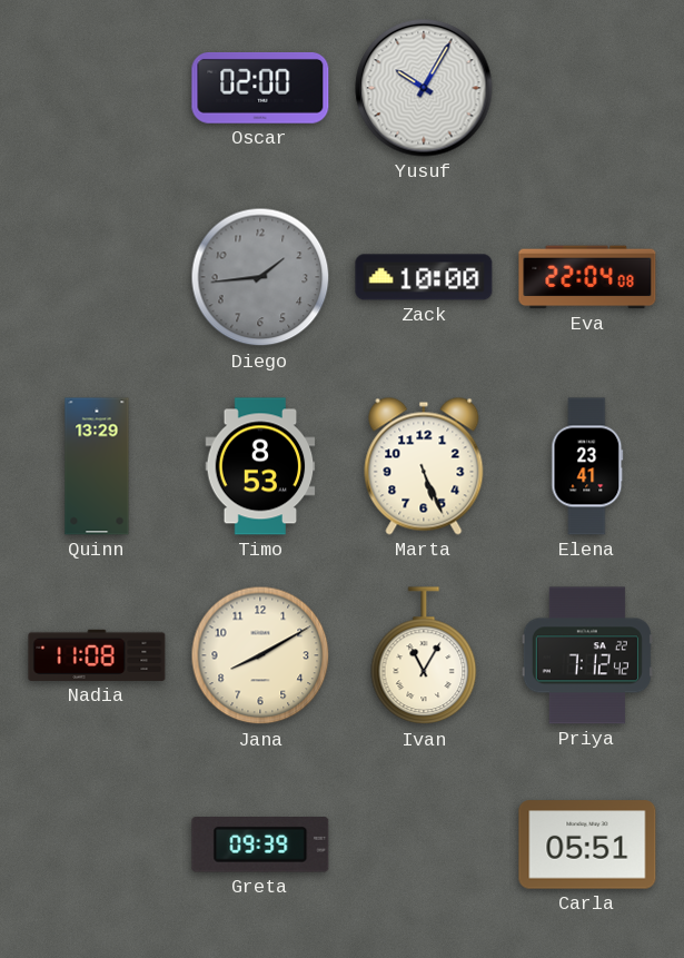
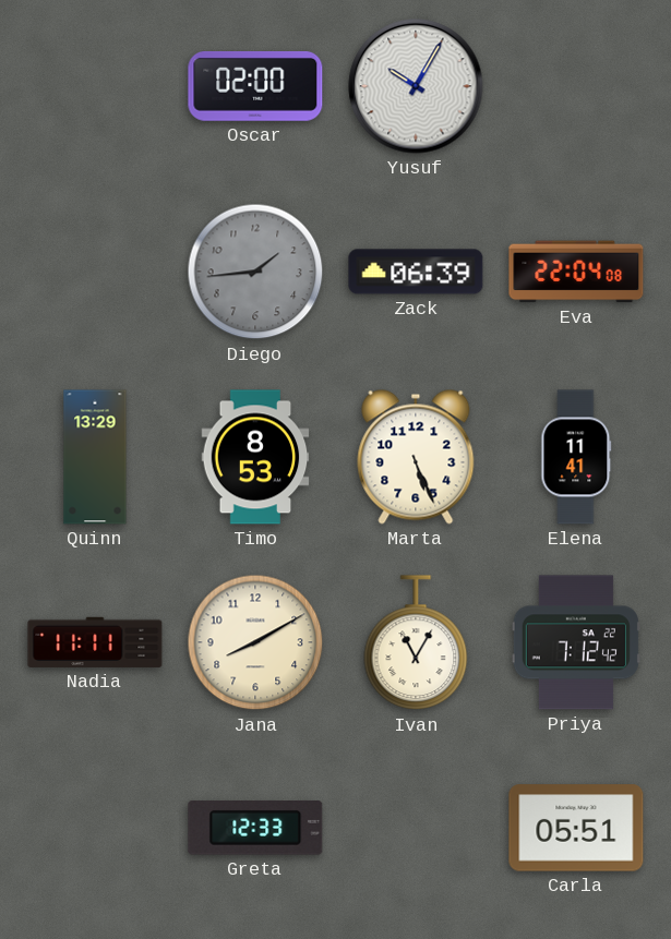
Zack: 10:00 -> 06:39 (416, 272)
Elena: 23:41 -> 11:41 (576, 457)
Nadia: 11:08 -> 11:11 (95, 642)
Greta: 09:39 -> 12:33 (255, 828)
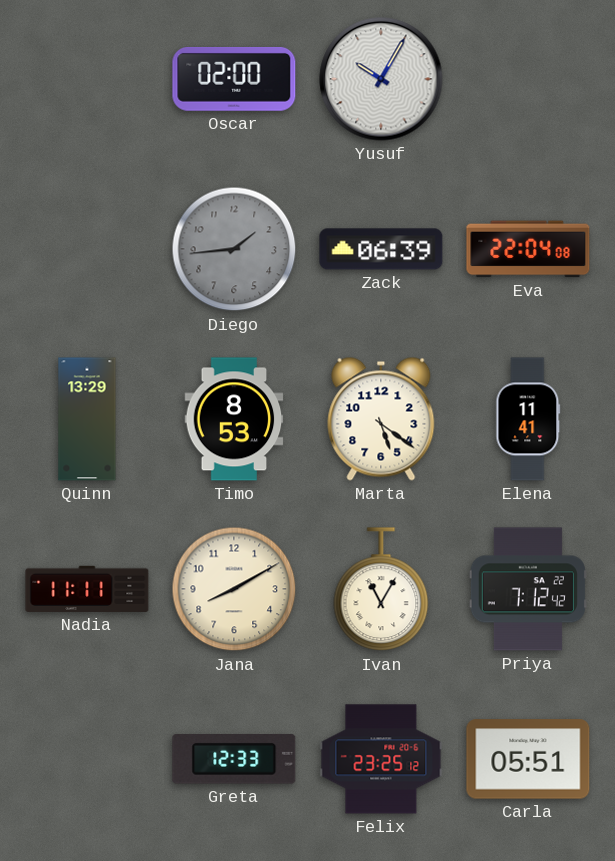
Marta: 5:26 -> 5:21 (381, 419)
Felix: none -> 23:25 (381, 759)
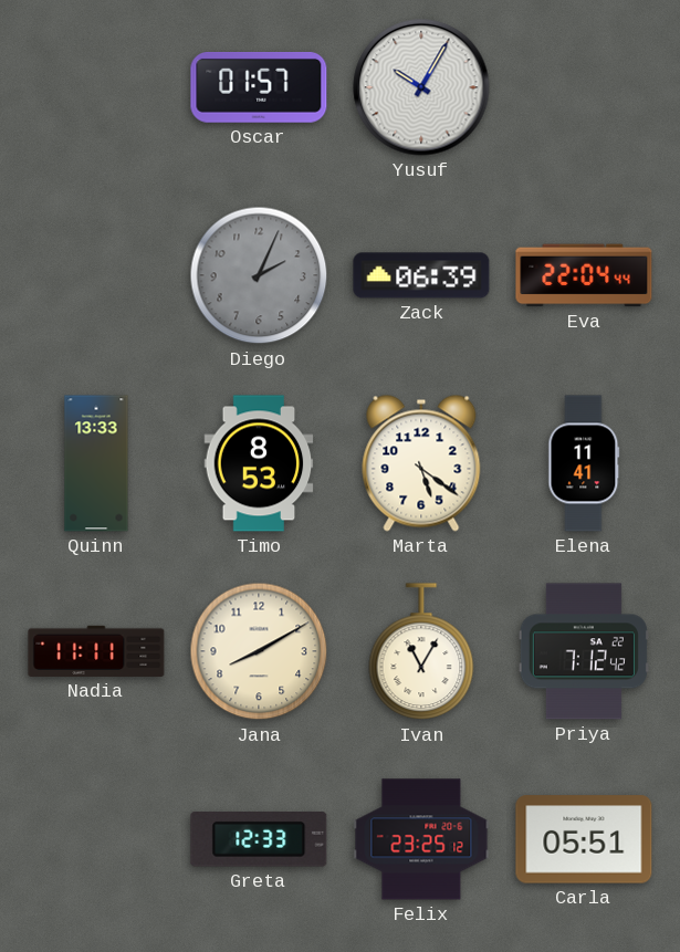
Oscar: 02:00 -> 01:57 (259, 87)
Diego: 1:44 -> 2:04 (259, 275)
Eva: 22:04:08 -> 22:04:44 (584, 275)
Quinn: 13:29 -> 13:33 (96, 463)
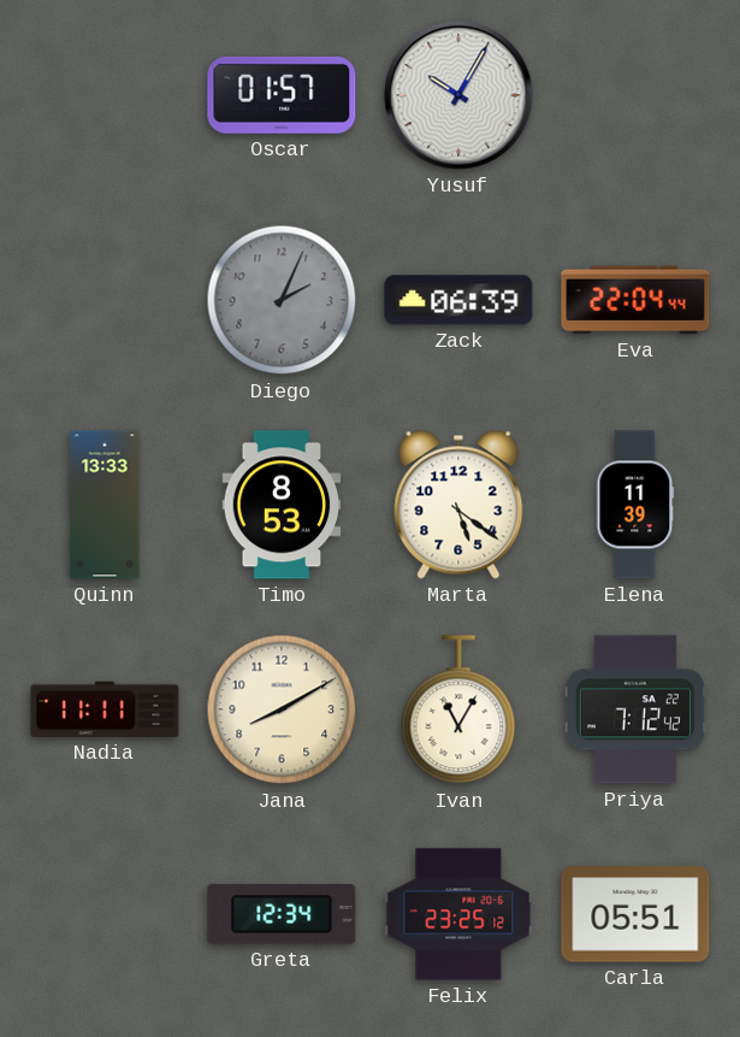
Elena: 11:41 -> 11:39 (635, 505)
Greta: 12:33 -> 12:34 (282, 914)
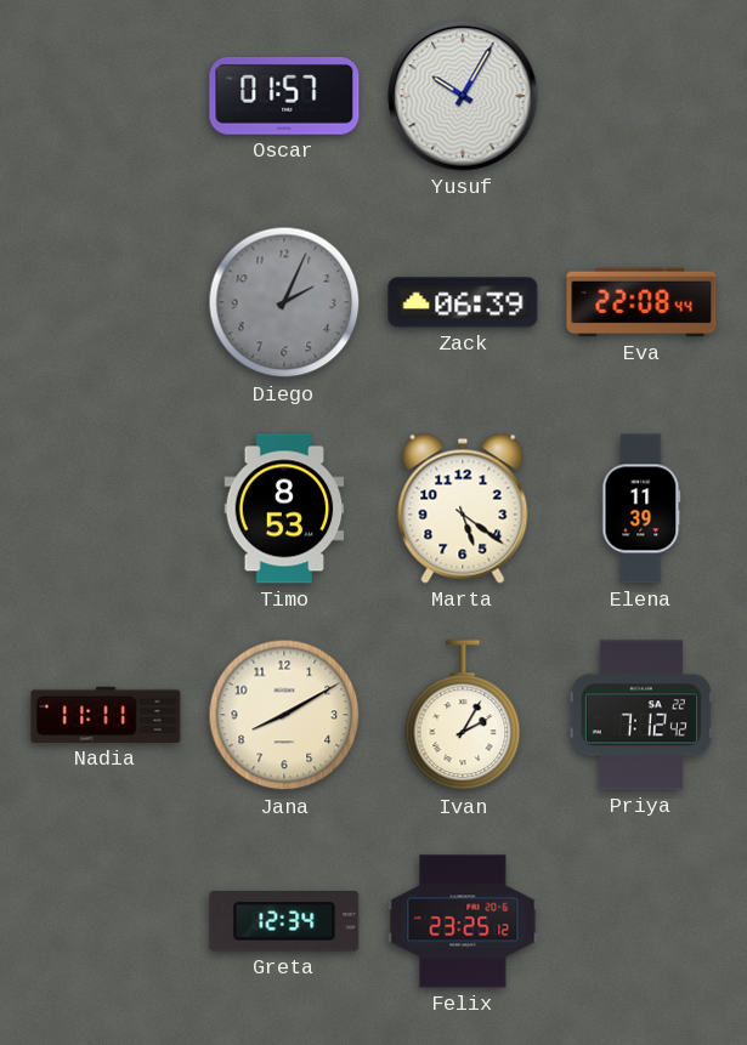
Eva: 22:04 -> 22:08 (641, 302)
Quinn: 13:33 -> none (105, 505)
Ivan: 11:05 -> 2:05 (463, 716)
Carla: 05:51 -> none (635, 914)
